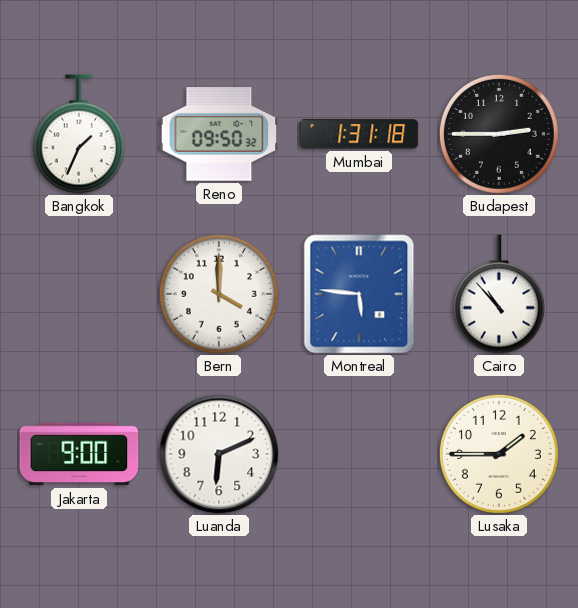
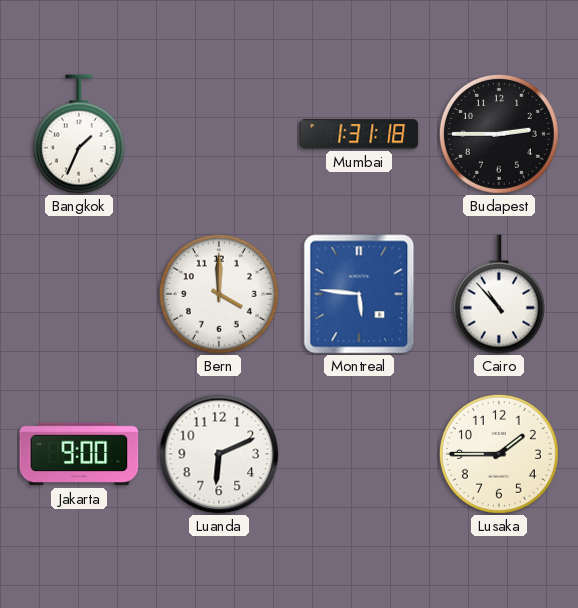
Reno: 09:50 -> none (219, 134)
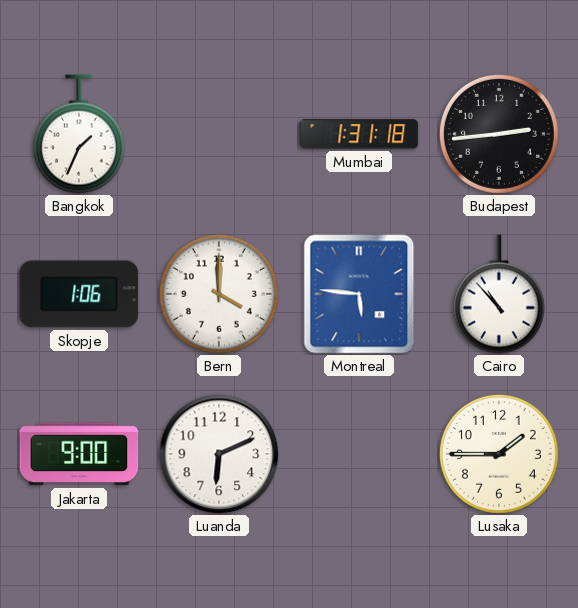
Budapest: 2:45 -> 2:44 (499, 134)
Skopje: none -> 1:06 (79, 294)
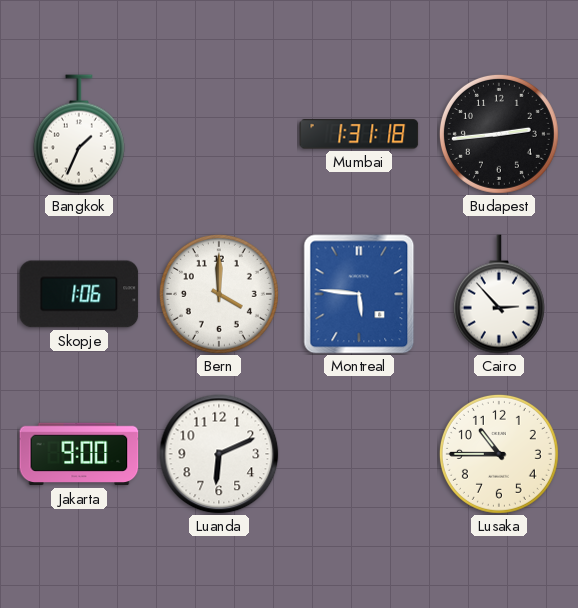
Cairo: 10:53 -> 2:53 (499, 294)
Lusaka: 1:45 -> 10:45 (499, 454)
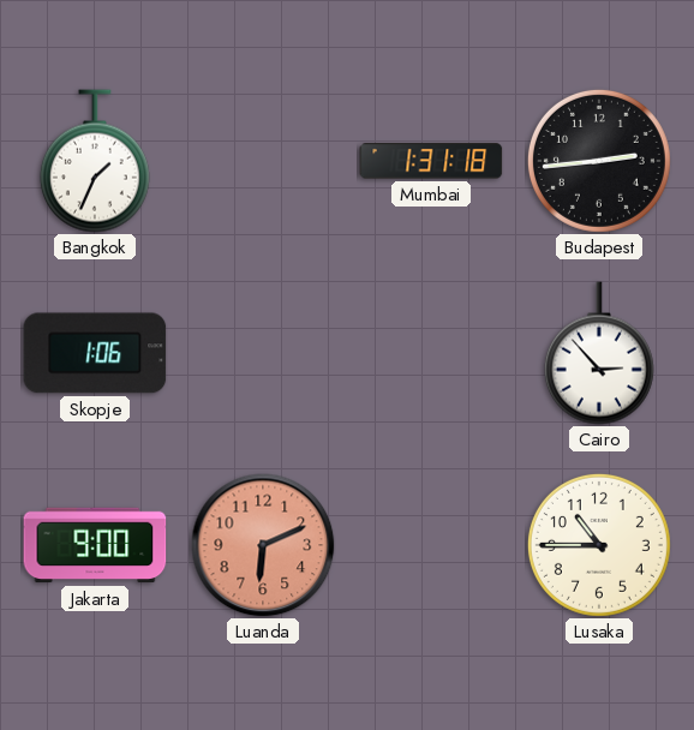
Bern: 4:00 -> none (219, 294)
Montreal: 5:46 -> none (359, 294)
Luanda dial: white -> salmon (263, 545)
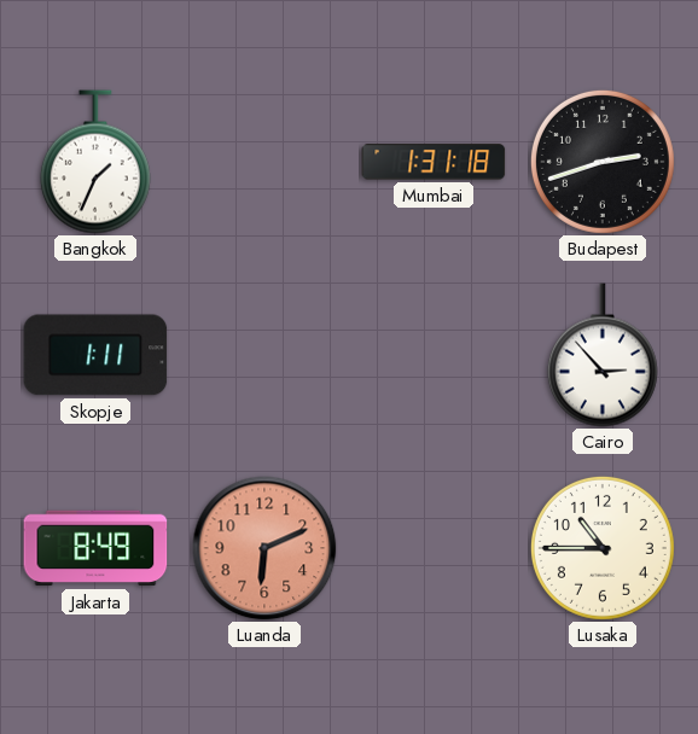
Budapest: 2:44 -> 2:42 (603, 162)
Skopje: 1:06 -> 1:11 (95, 355)
Jakarta: 9:00 -> 8:49 (95, 548)
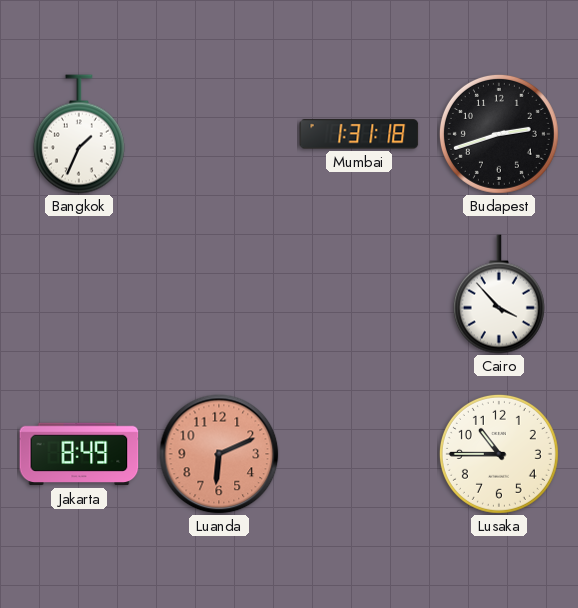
Skopje: 1:11 -> none (95, 355)
Cairo: 2:53 -> 3:53 (499, 294)
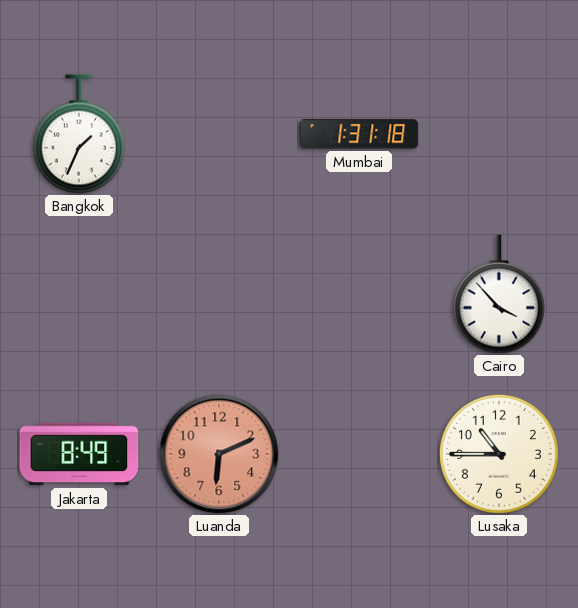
Budapest: 2:42 -> none (499, 134)
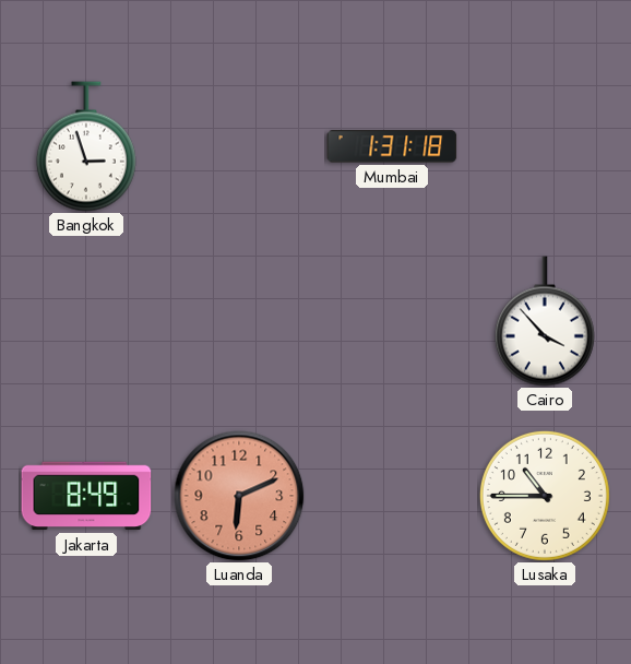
Bangkok: 1:34 -> 2:57 (86, 146)
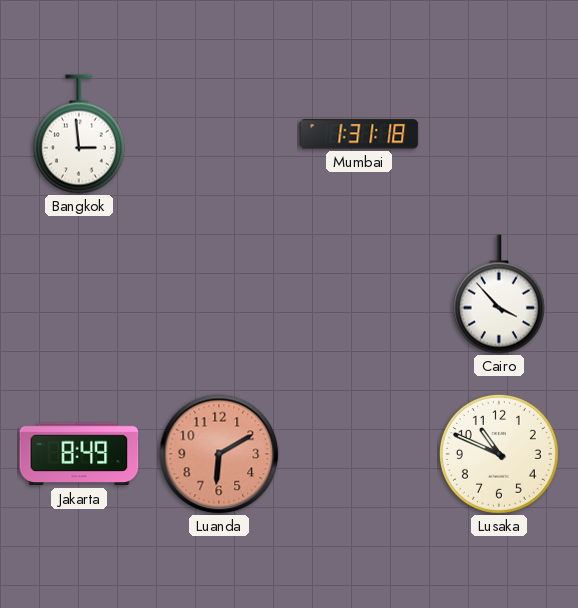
Bangkok: 2:57 -> 2:59 (79, 134)
Luanda: 6:11 -> 6:10 (219, 454)
Lusaka: 10:45 -> 10:49 (499, 454)
